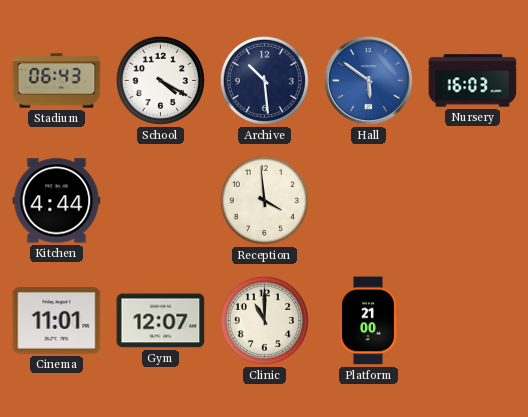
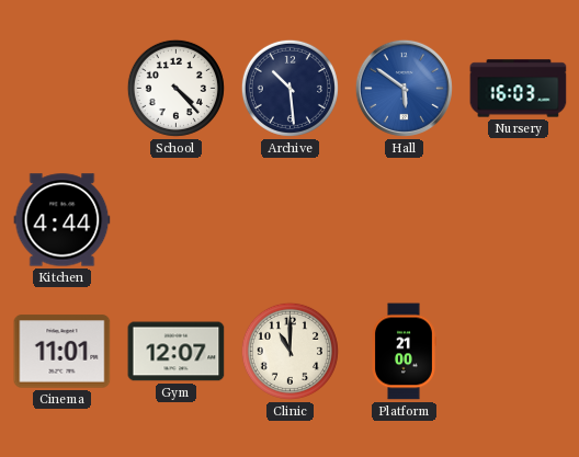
Stadium: 06:43 -> none (57, 81)
School: 4:20 -> 4:23 (175, 88)
Reception: 3:59 -> none (264, 200)
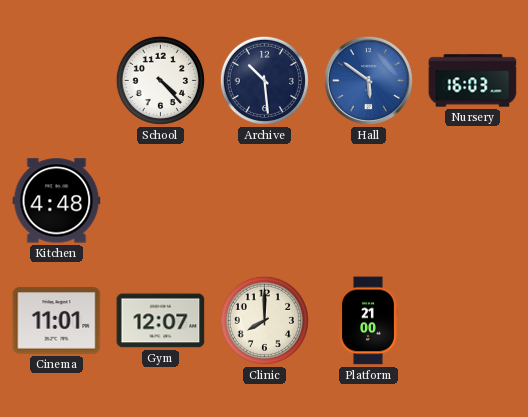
Kitchen: 4:44 -> 4:48 (57, 201)
Clinic: 11:00 -> 8:00 (264, 320)
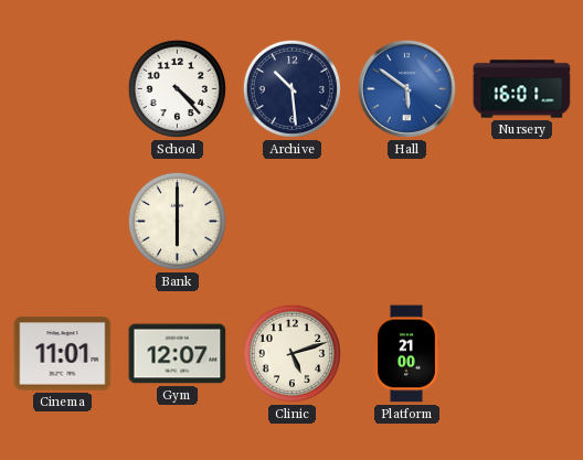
Nursery: 16:03 -> 16:01 (522, 89)
Kitchen: 4:48 -> none (57, 201)
Bank: none -> 6:00 (177, 221)
Clinic: 8:00 -> 5:12 (291, 353)
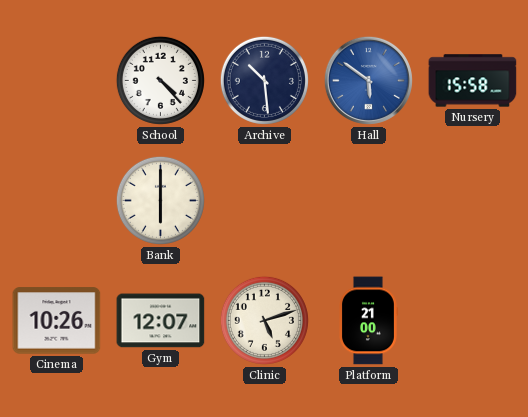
Nursery: 16:01 -> 15:58 (473, 81)
Cinema: 11:01 -> 10:26 (57, 321)
